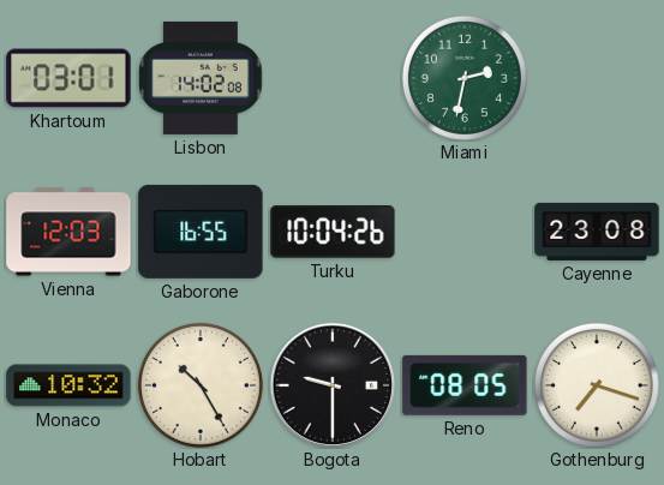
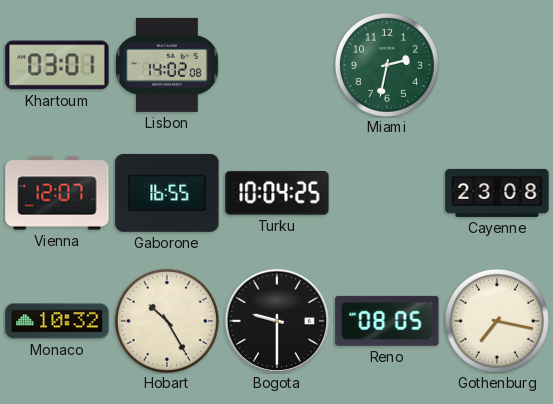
Vienna: 12:03 -> 12:07 (57, 193)
Turku: 10:04:26 -> 10:04:25 (277, 194)
Gothenburg: 7:18 -> 7:17 (497, 321)
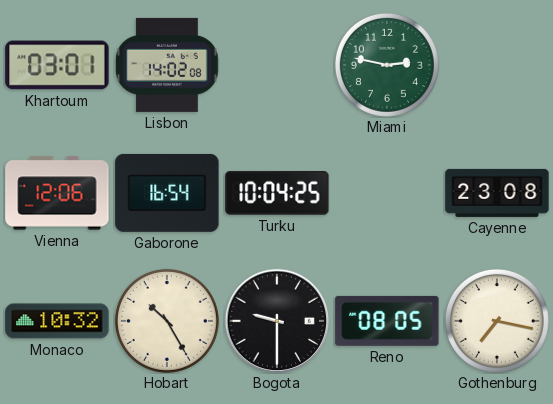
Miami: 2:32 -> 2:47 (387, 65)
Vienna: 12:07 -> 12:06 (57, 193)
Gaborone: 16:55 -> 16:54 (167, 193)
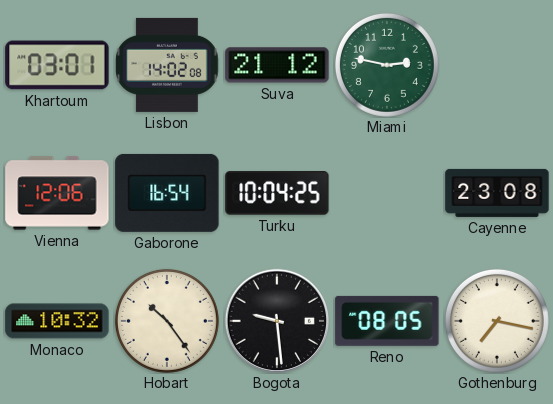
Suva: none -> 21:12 (277, 65)
Hobart: 10:25 -> 10:24 (167, 321)
Bogota: 9:30 -> 9:29 (276, 320)
